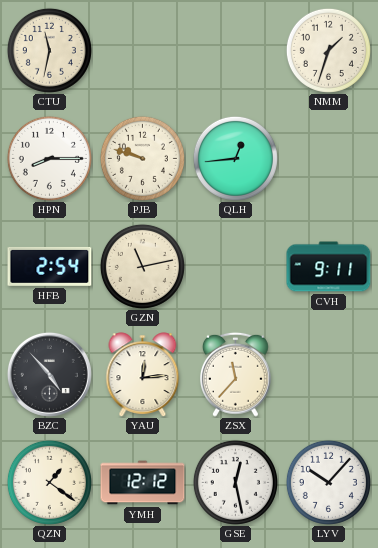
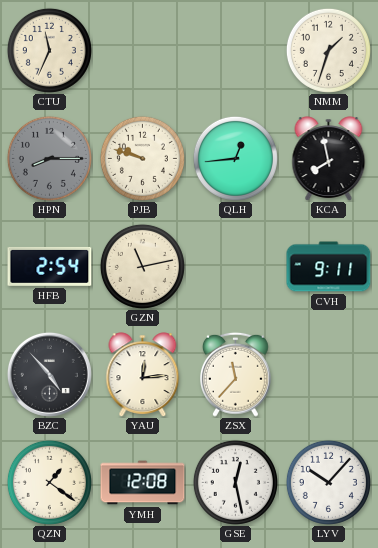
CTU: 11:32 -> 11:34 (49, 50)
HPN dial: white -> grey (49, 158)
KCA: none -> 7:58 (329, 159)
YMH: 12:12 -> 12:08 (143, 483)
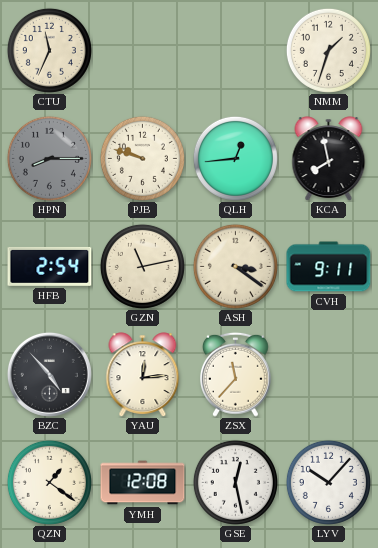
ASH: none -> 3:21 (235, 266)
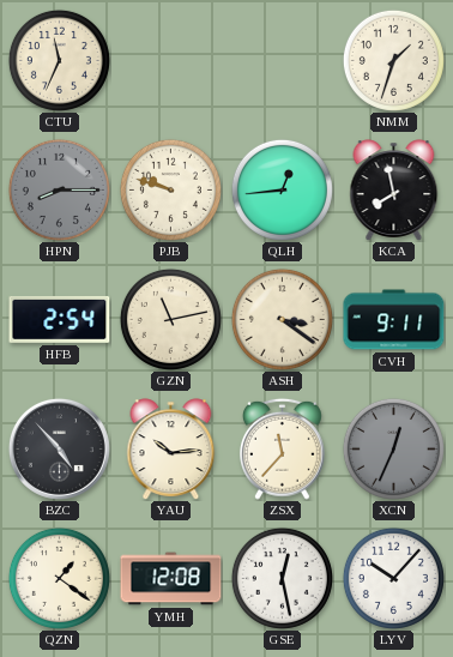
YAU: 12:14 -> 10:14 (171, 450)
XCN: none -> 12:34 (393, 448)
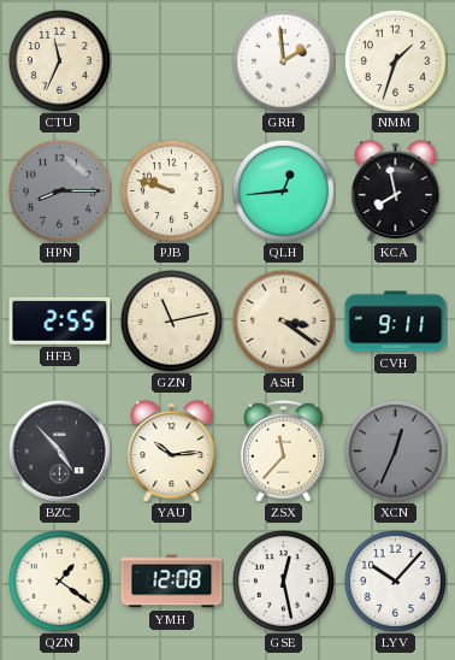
GRH: none -> 1:59 (283, 60)
HFB: 2:54 -> 2:55 (60, 320)
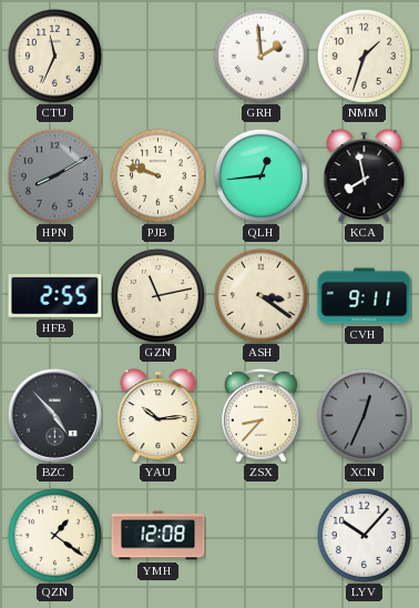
HPN: 8:15 -> 8:10 (54, 175)
ZSX: 11:37 -> 8:37 (260, 415)
GSE: 12:28 -> none (283, 581)
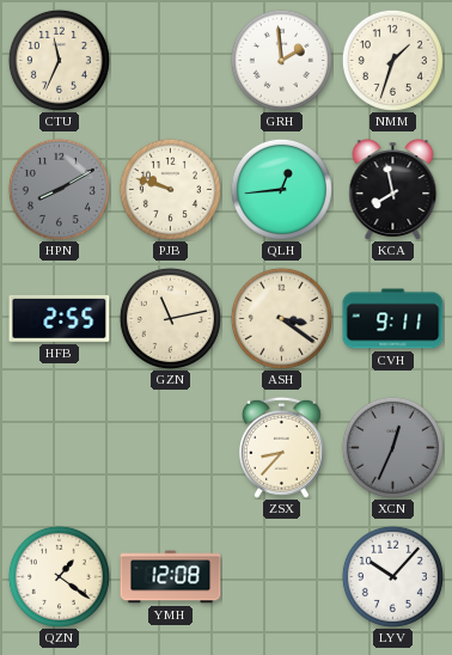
BZC: 4:53 -> none (54, 415)
YAU: 10:14 -> none (159, 416)
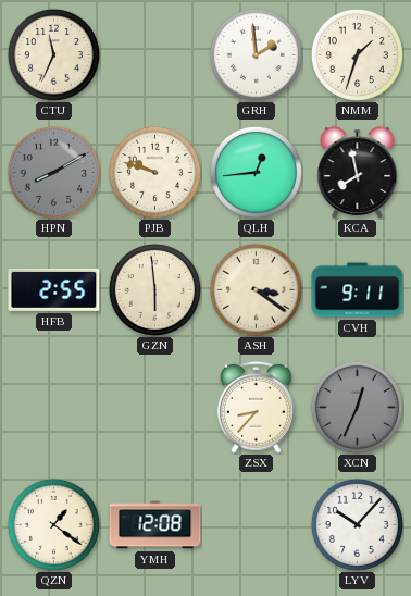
GZN: 11:13 -> 5:59 (154, 289)
